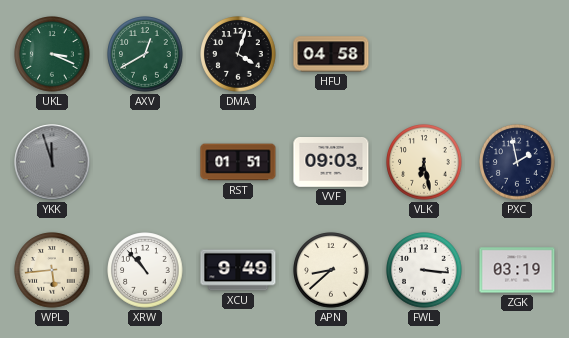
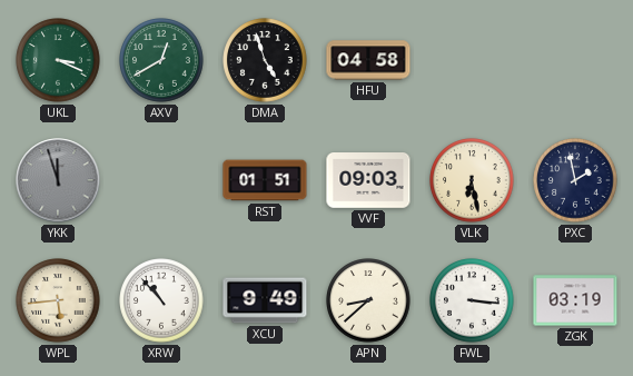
DMA: 4:03 -> 4:57 (265, 60)
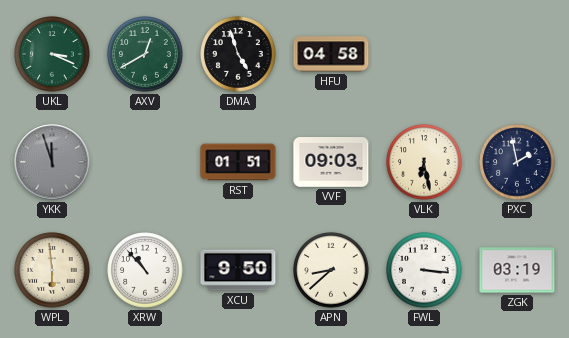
WPL: 5:44 -> 5:59 (52, 270)
XCU: 9:49 -> 9:50 (238, 270)
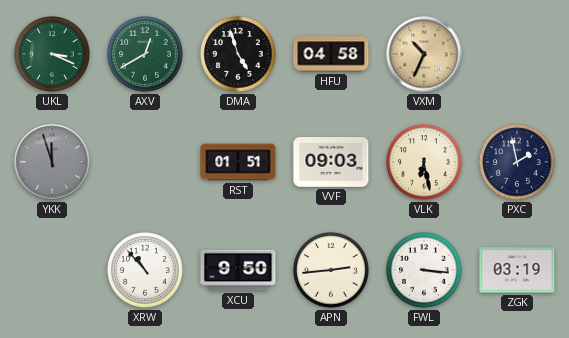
VXM: none -> 10:34 (424, 54)
WPL: 5:59 -> none (52, 270)
APN: 8:38 -> 2:44 (331, 270)
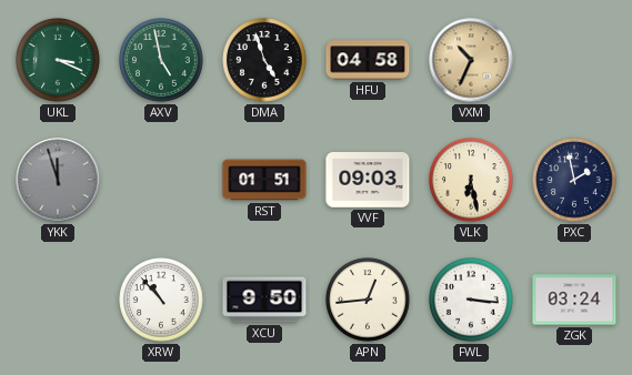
AXV: 12:40 -> 4:58 (161, 60)
APN: 2:44 -> 12:44 (368, 300)
ZGK: 03:19 -> 03:24 (574, 300)
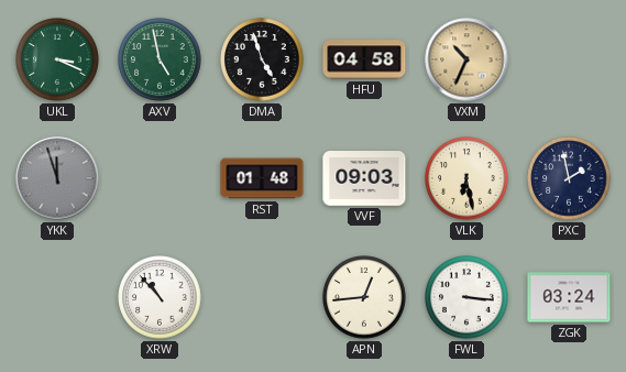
RST: 01:51 -> 01:48 (262, 178)
XCU: 9:50 -> none (264, 300)
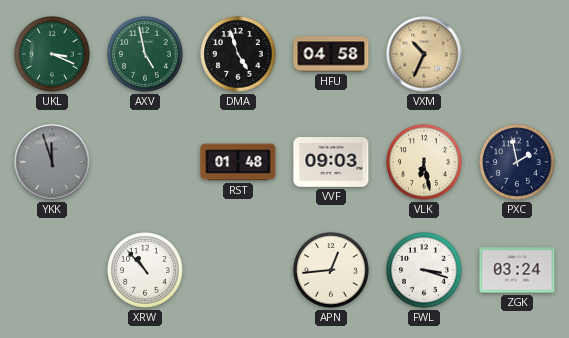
FWL: 3:16 -> 3:18 (424, 270)
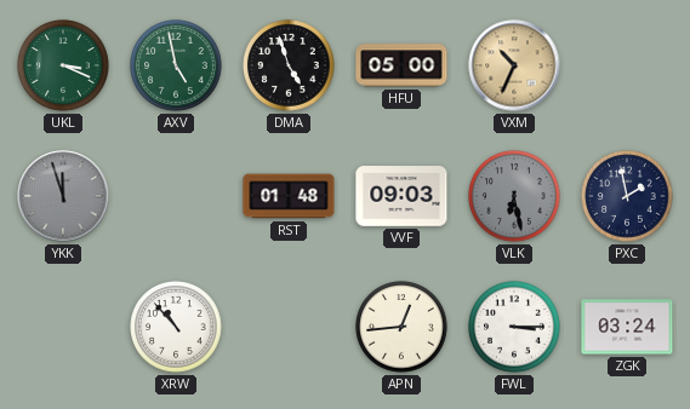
HFU: 04:58 -> 05:00 (401, 65)
VLK dial: cream -> grey (514, 196)
FWL: 3:18 -> 3:15 (514, 327)
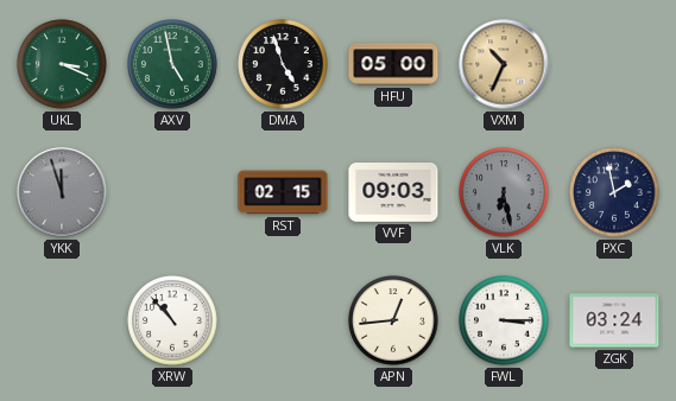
RST: 01:48 -> 02:15 (283, 192)
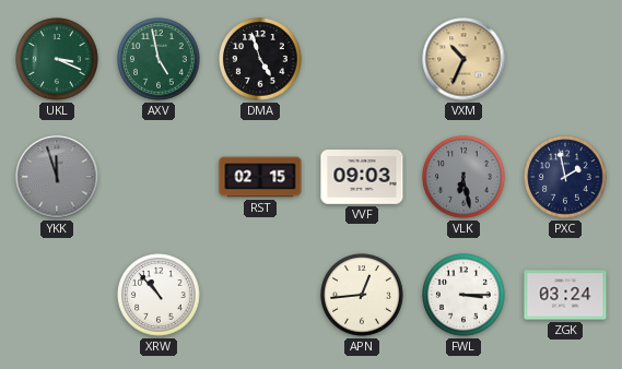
HFU: 05:00 -> none (393, 64)
